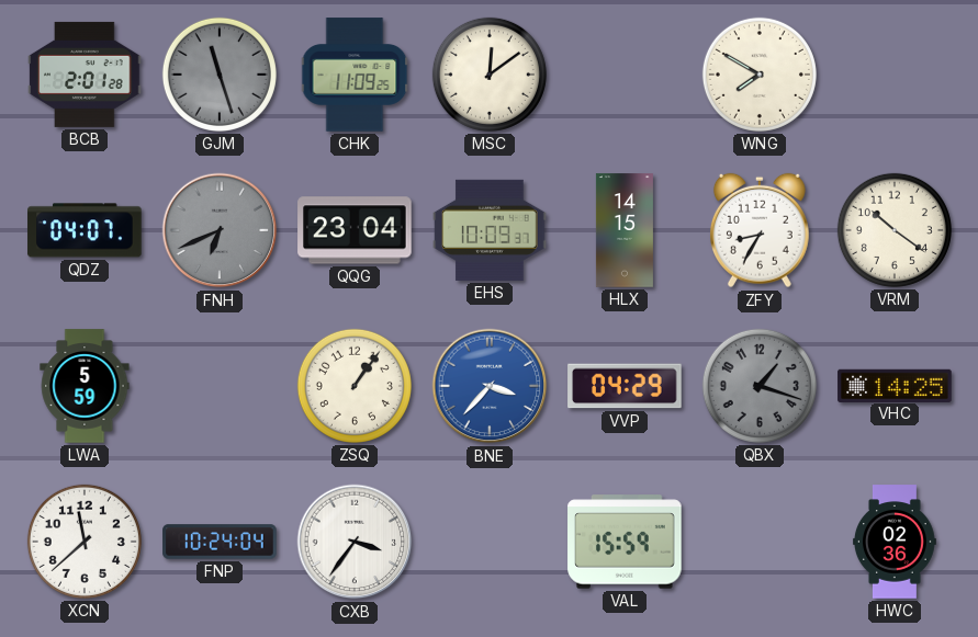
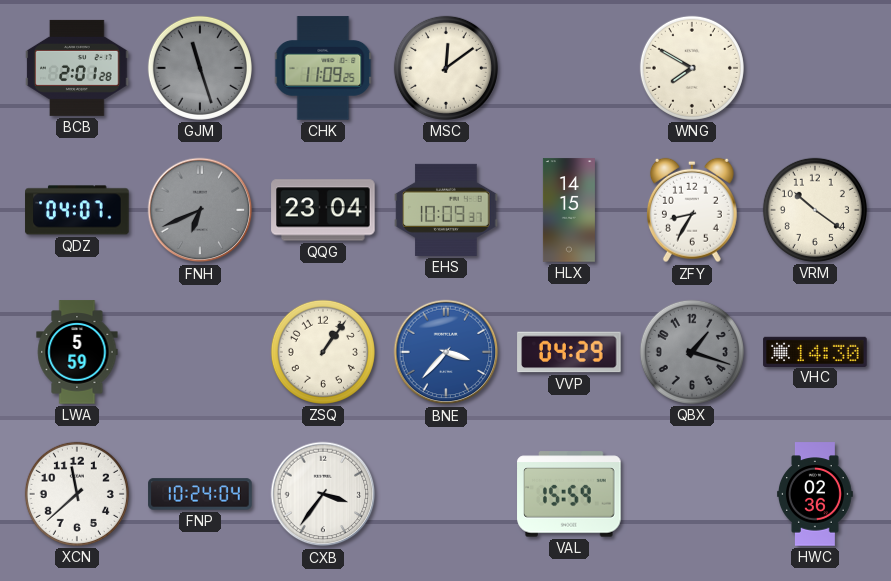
VHC: 14:25 -> 14:30 (815, 351)
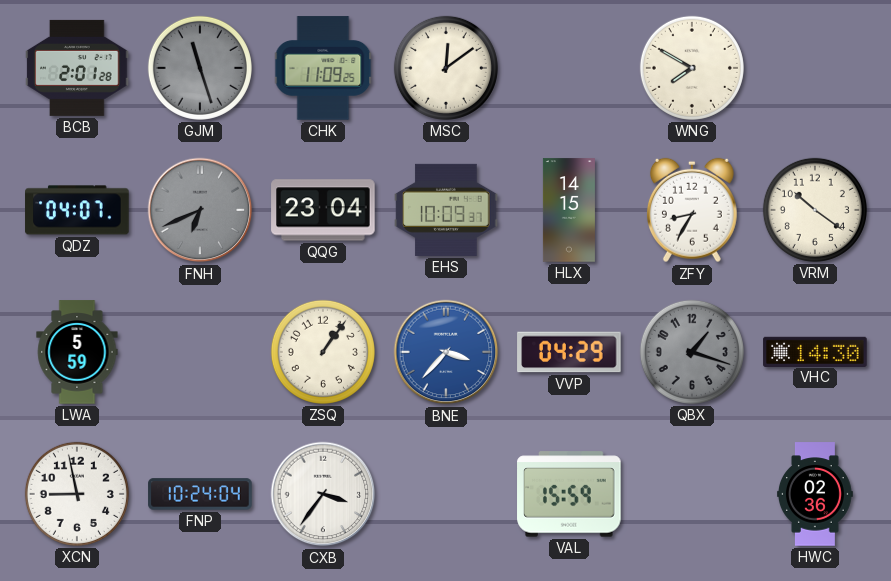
XCN: 11:38 -> 8:58 (77, 494)
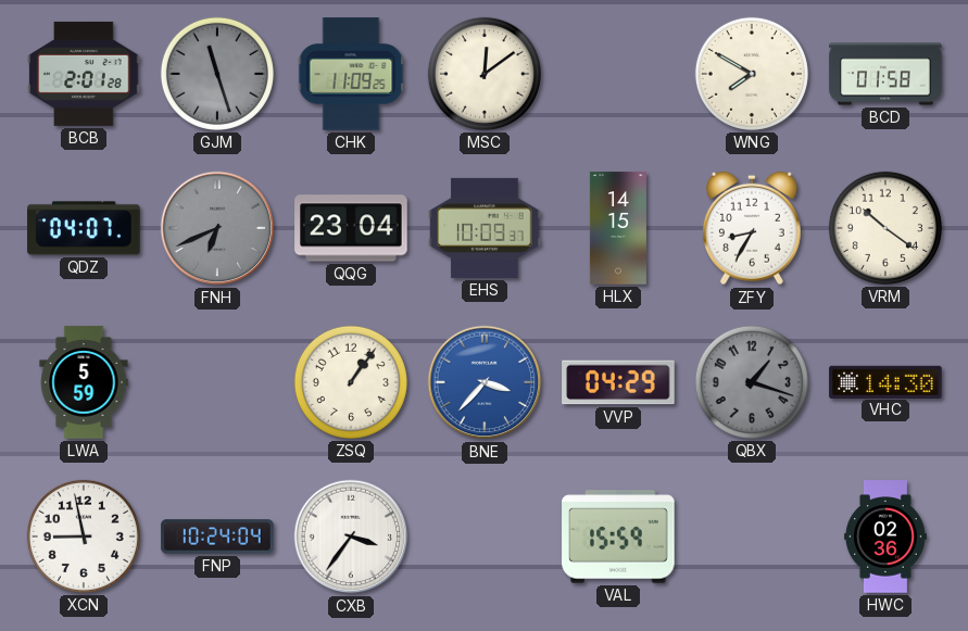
BCD: none -> 01:58 (885, 74)
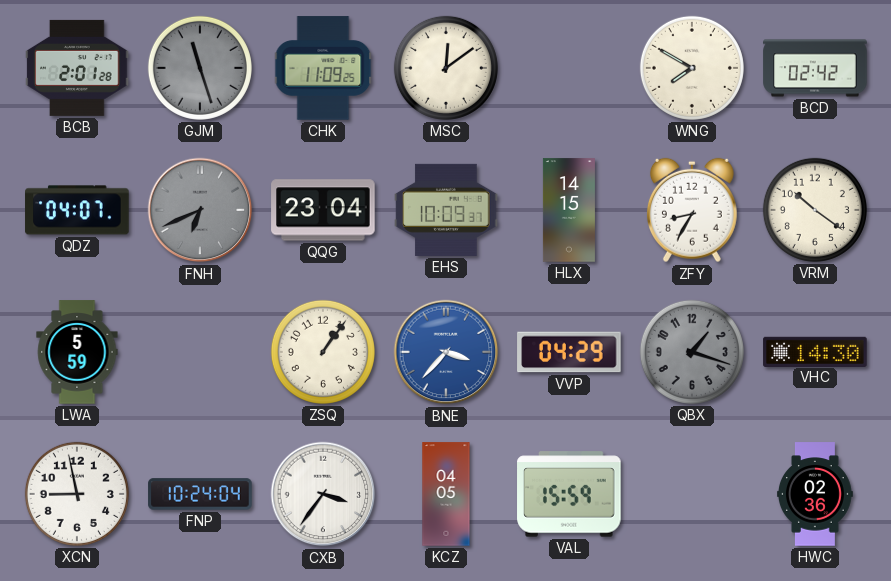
BCD: 01:58 -> 02:42 (815, 68)
KCZ: none -> 04:05 (446, 494)
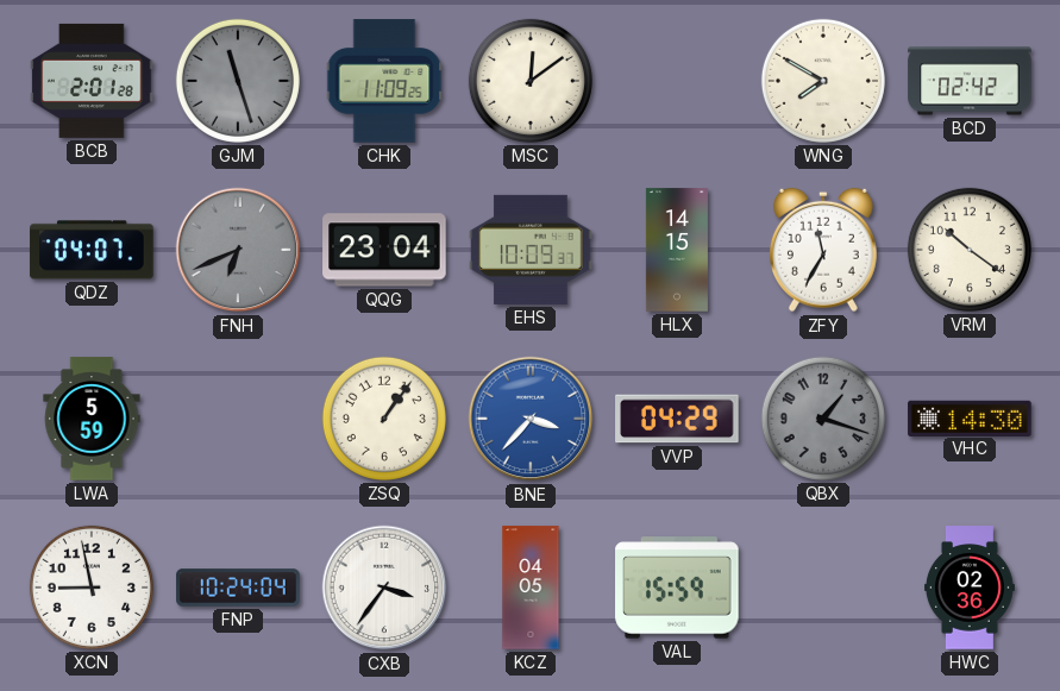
ZFY: 8:35 -> 11:35 (823, 250)
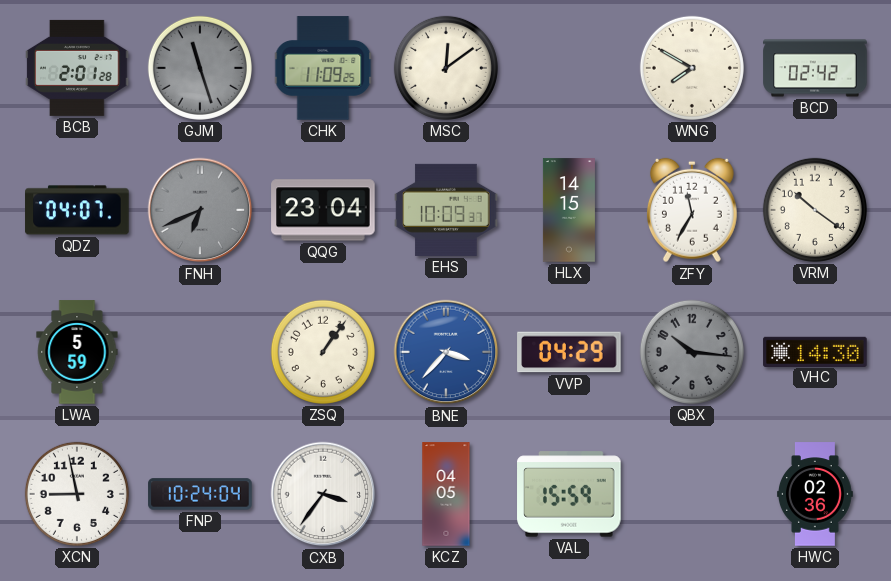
QBX: 1:18 -> 10:16 (692, 352)
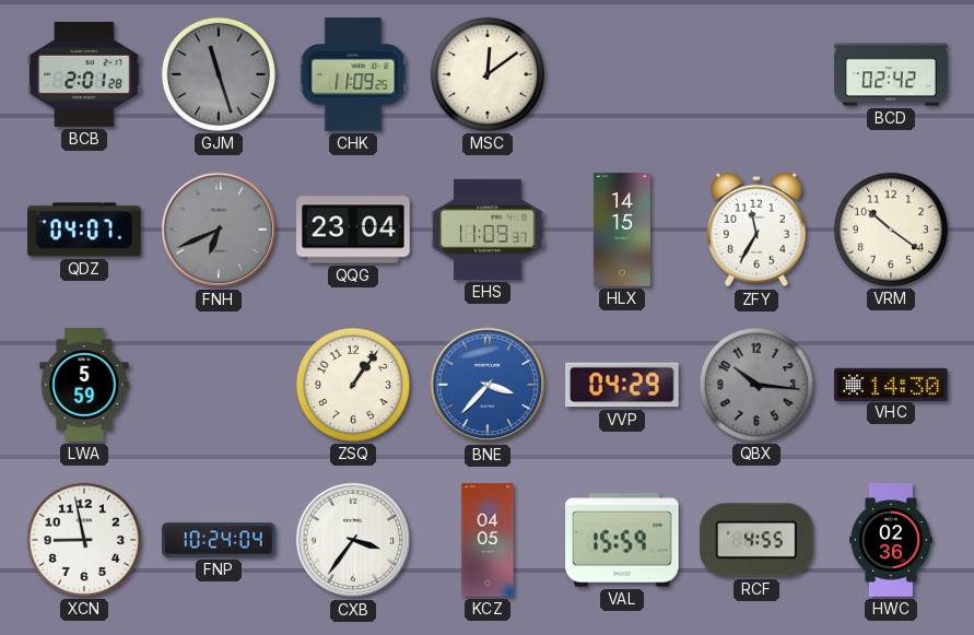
WNG: 7:50 -> none (692, 68)
EHS: 10:09 -> 11:09 (488, 230)
RCF: none -> 4:55 (756, 540)
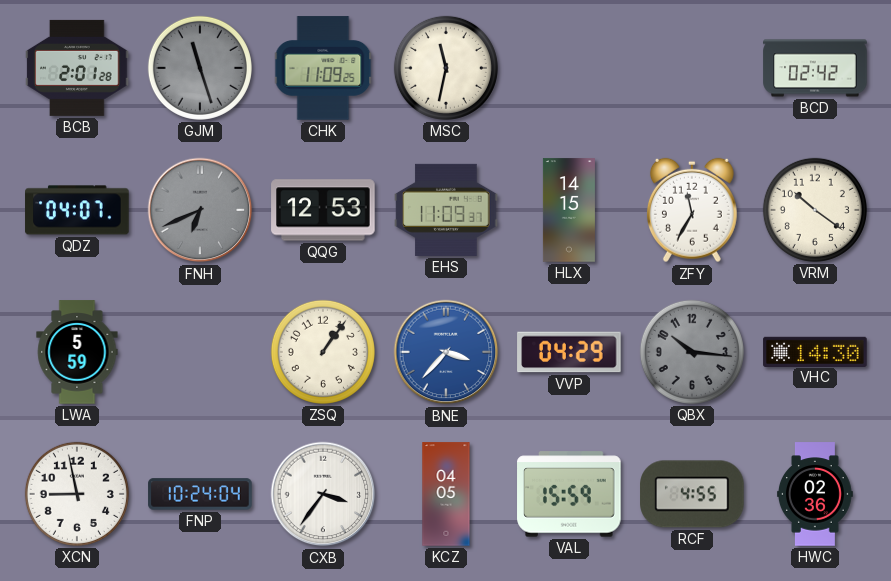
MSC: 12:09 -> 11:32 (446, 68)
QQG: 23:04 -> 12:53 (323, 210)
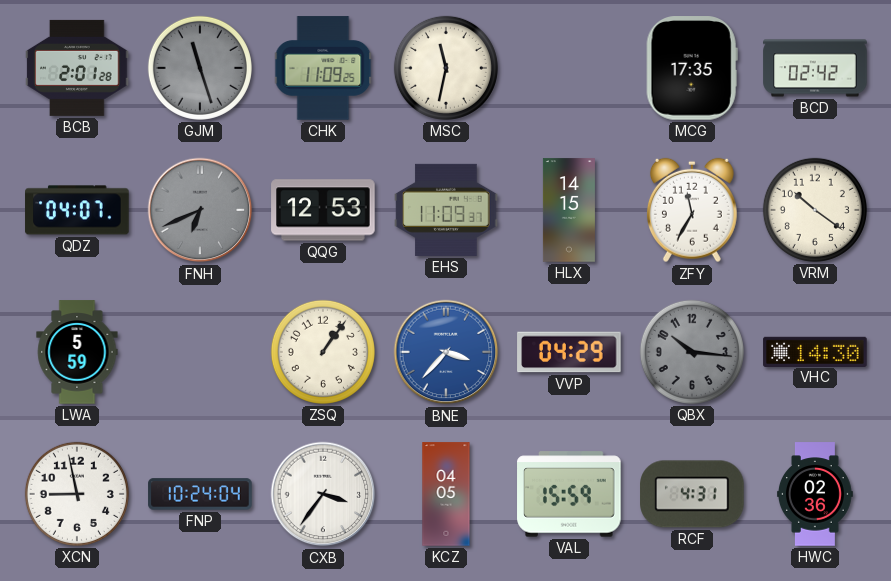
MCG: none -> 17:35 (692, 68)
RCF: 4:55 -> 4:31 (692, 494)
